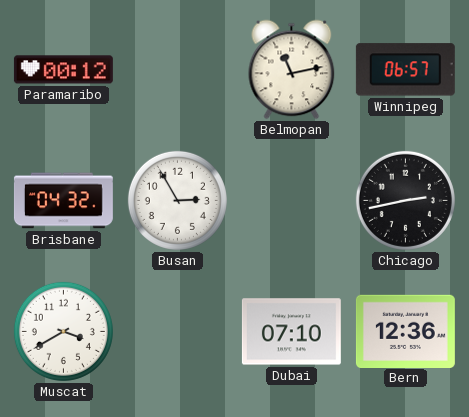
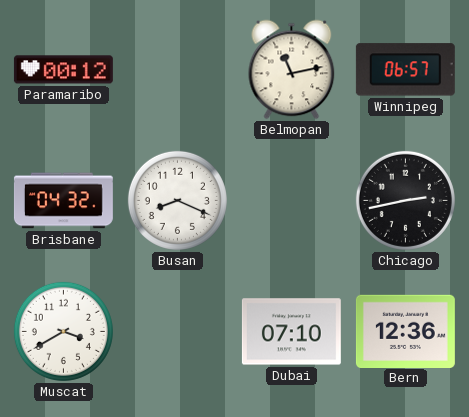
Busan: 2:55 -> 8:19 (177, 200)
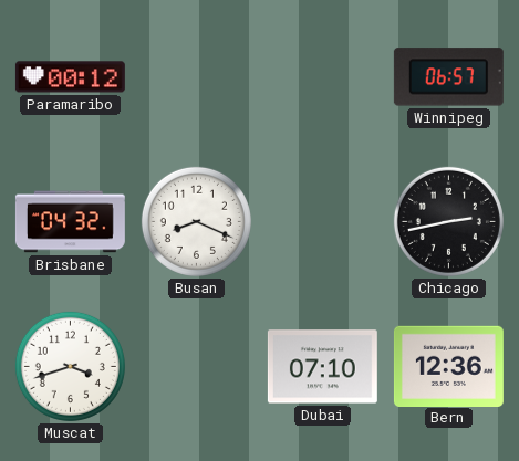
Belmopan: 11:13 -> none (292, 70)
Muscat: 3:40 -> 3:42 (70, 366)
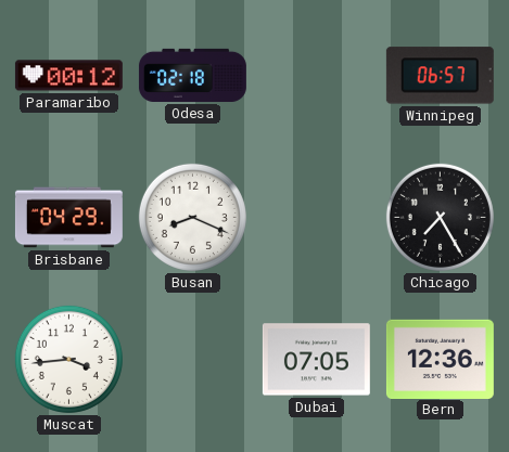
Odesa: none -> 02:18 (192, 75)
Brisbane: 04:32 -> 04:29 (68, 218)
Chicago: 2:43 -> 7:25 (440, 217)
Muscat: 3:42 -> 3:44 (68, 359)
Dubai: 07:10 -> 07:05 (316, 360)
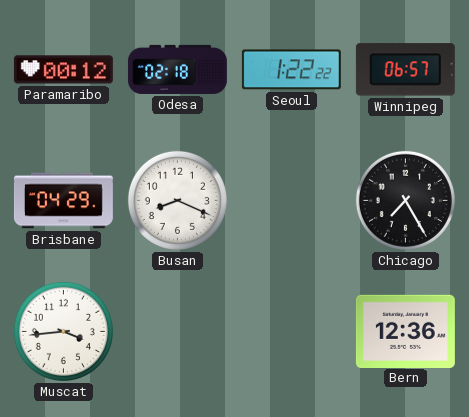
Seoul: none -> 1:22 (291, 70)
Dubai: 07:05 -> none (316, 360)
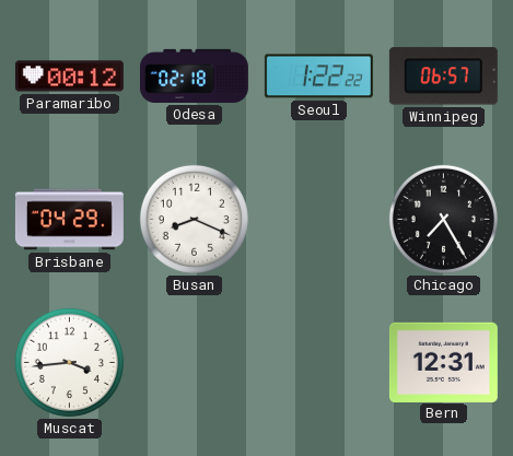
Bern: 12:36 -> 12:31 (443, 362)
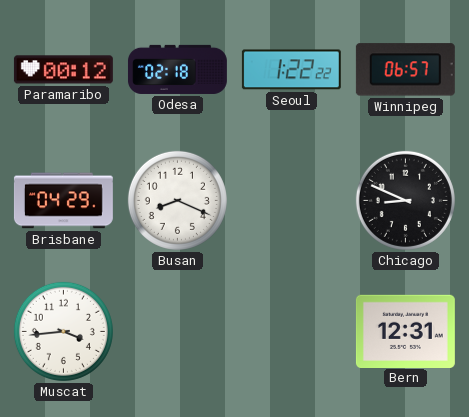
Chicago: 7:25 -> 8:49 (405, 200)
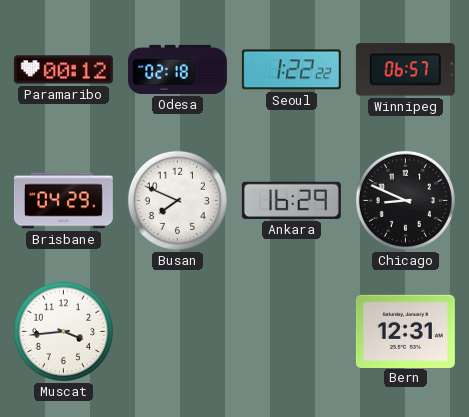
Busan: 8:19 -> 7:49 (177, 200)
Ankara: none -> 16:29 (291, 200)
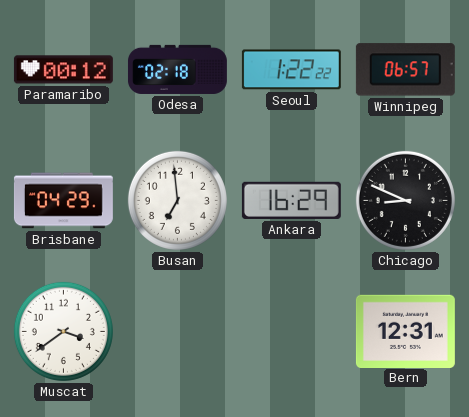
Busan: 7:49 -> 6:59 (177, 200)
Muscat: 3:44 -> 3:39 (63, 331)
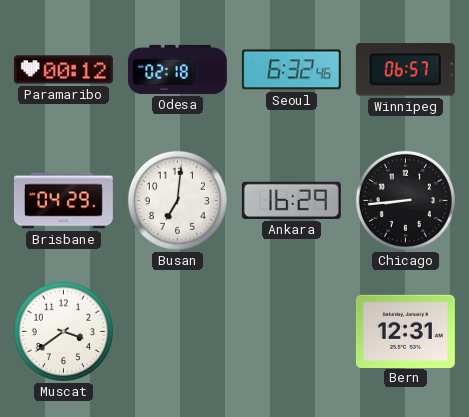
Seoul: 1:22 -> 6:32 (291, 70)
Busan: 6:59 -> 7:01 (177, 200)
Chicago: 8:49 -> 8:44 (405, 200)
